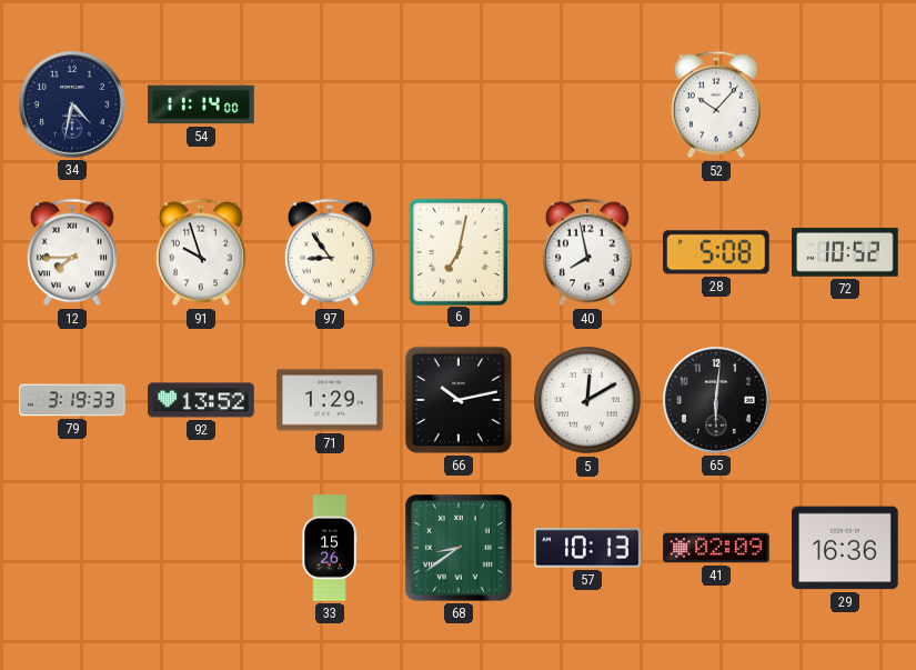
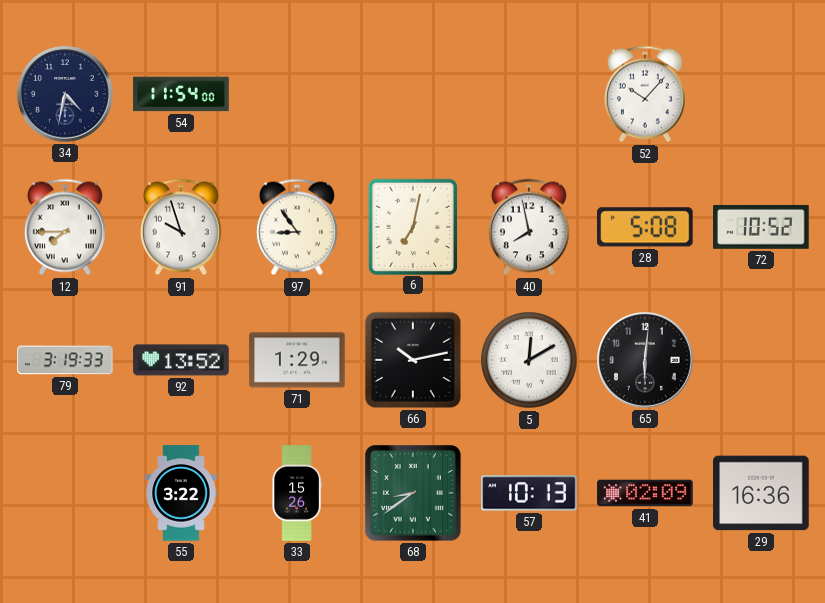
54: 11:14 -> 11:54 (181, 94)
55: none -> 3:22 (181, 493)
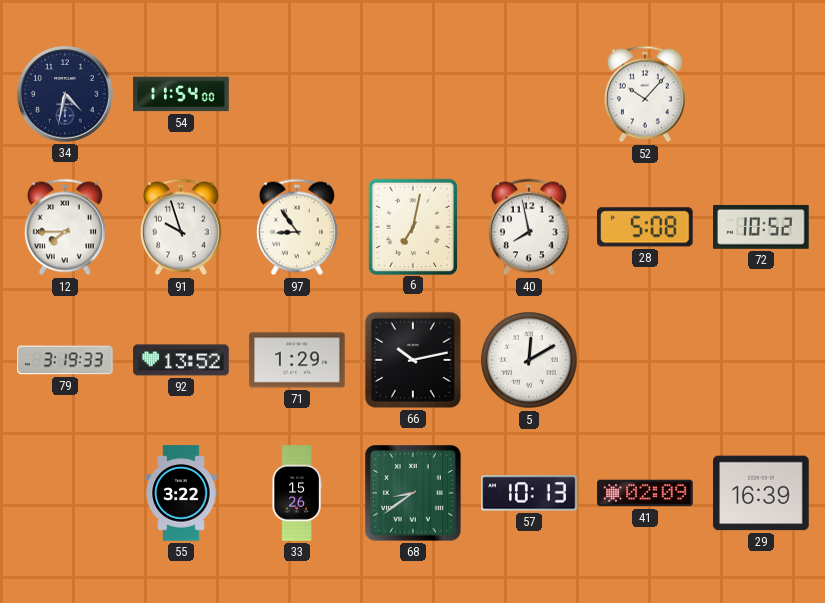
65: 6:01 -> none (646, 361)
29: 16:36 -> 16:39 (761, 493)
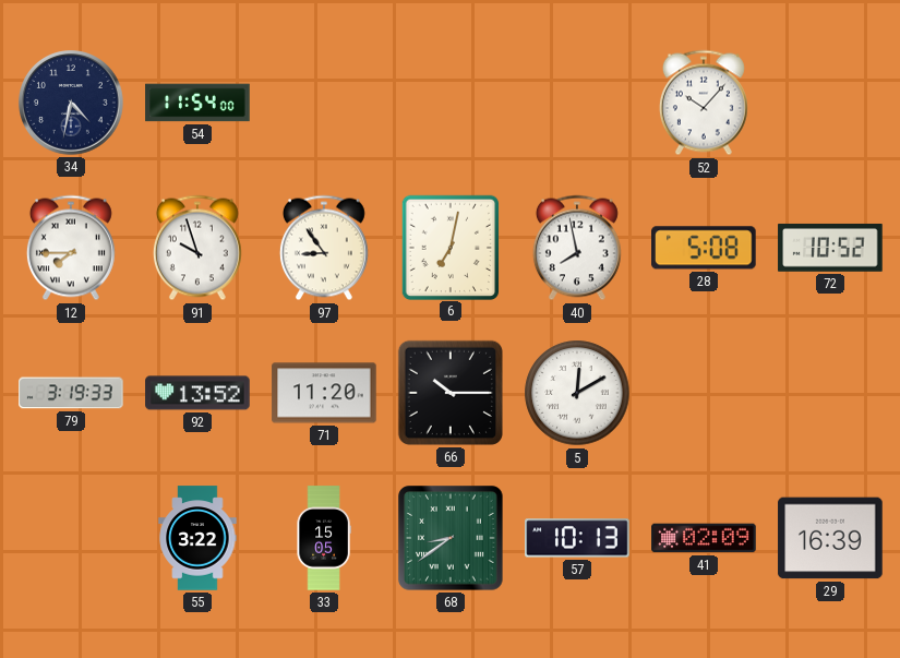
71: 1:29 -> 11:20 (324, 393)
66: 10:13 -> 10:15 (451, 393)
33: 15:26 -> 15:05 (324, 538)
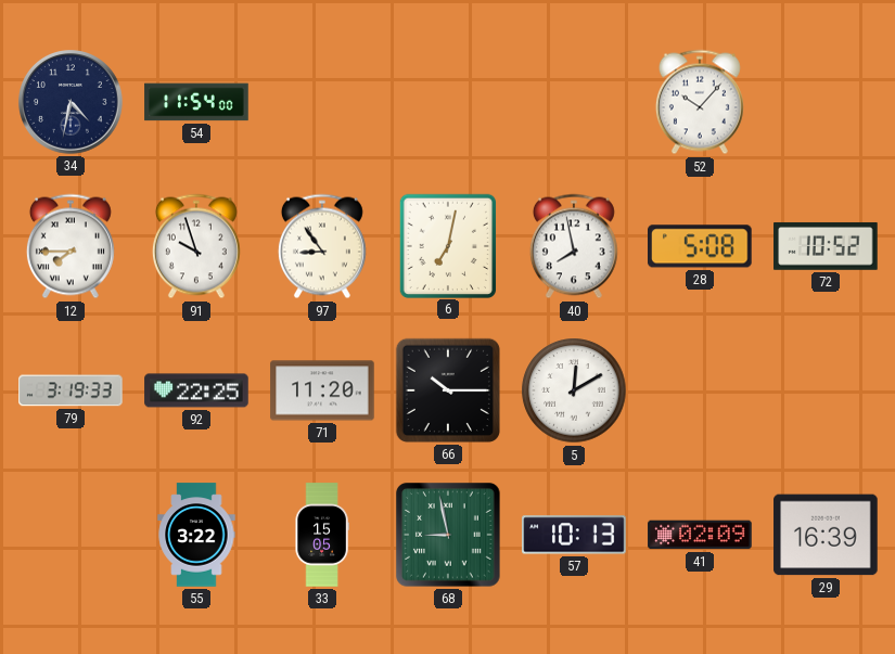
92: 13:52 -> 22:25 (196, 390)
68: 8:39 -> 8:58 (448, 535)
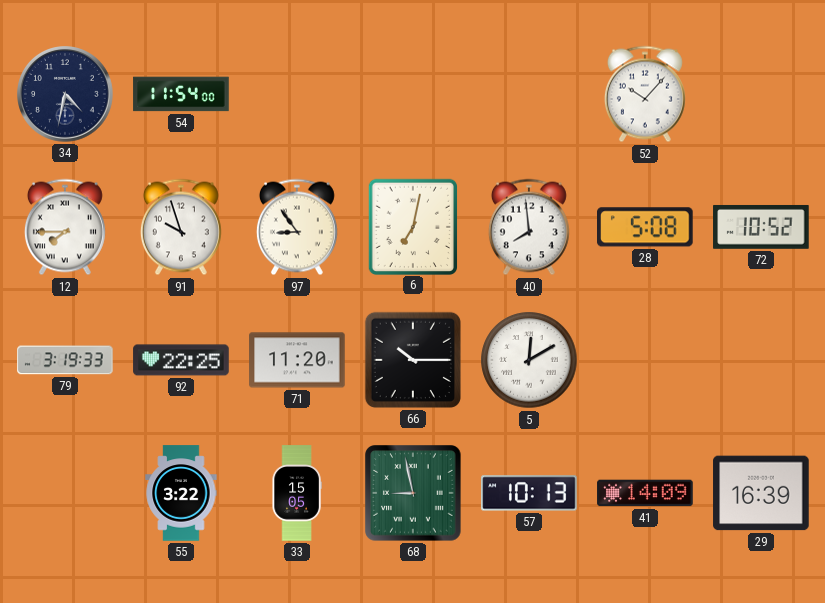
40: 7:58 -> 7:59 (529, 227)
41: 02:09 -> 14:09 (645, 493)
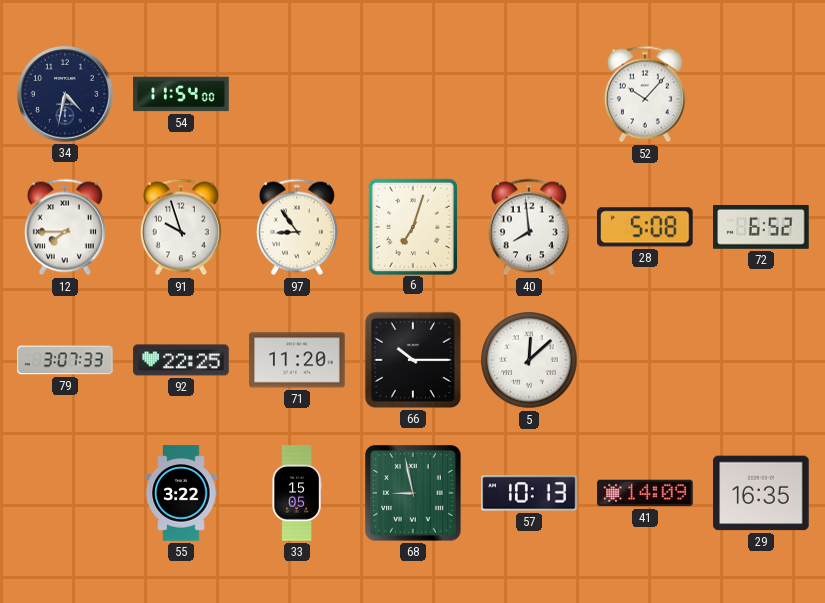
6: 7:02 -> 7:03 (412, 226)
72: 10:52 -> 6:52 (761, 227)
79: 3:19 -> 3:07 (65, 360)
5: 12:10 -> 12:08 (529, 360)
29: 16:39 -> 16:35 (761, 493)
